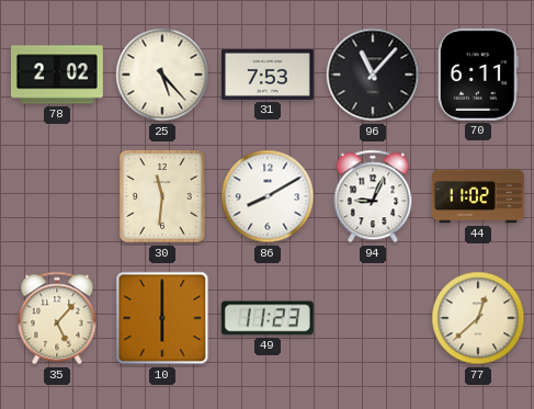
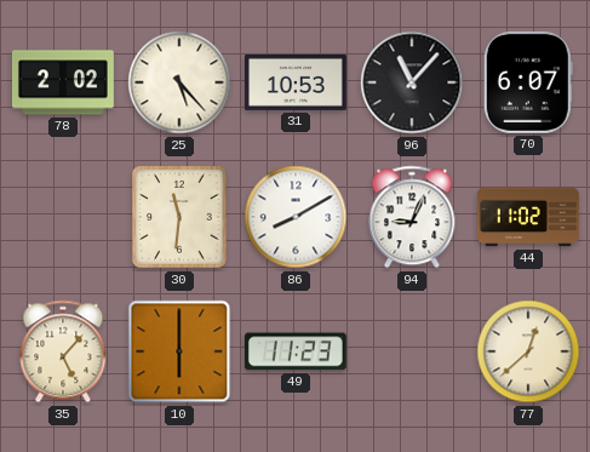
31: 7:53 -> 10:53 (296, 82)
70: 6:11 -> 6:07 (528, 82)
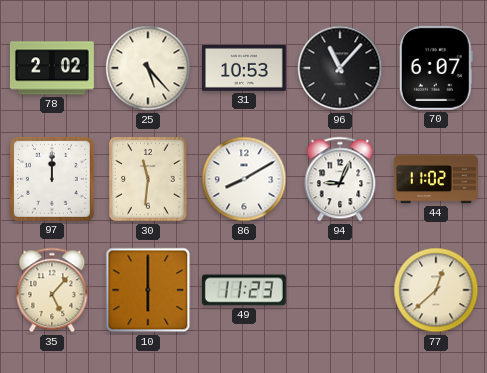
97: none -> 12:00 (52, 179)
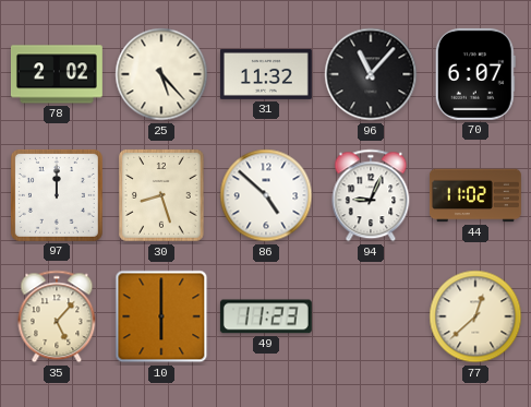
31: 10:53 -> 11:32 (266, 74)
30: 11:31 -> 8:27 (162, 196)
86: 8:10 -> 4:52 (266, 195)
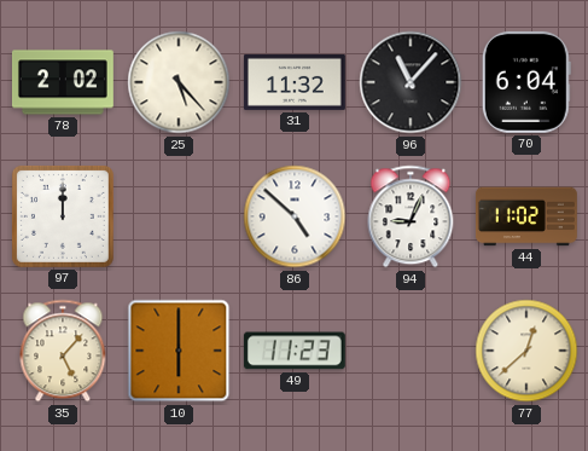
70: 6:07 -> 6:04 (526, 82)
30: 8:27 -> none (162, 196)
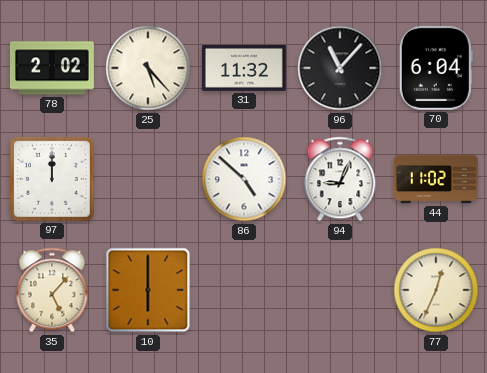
49: 11:23 -> none (295, 351)
77: 12:38 -> 12:34 (436, 290)
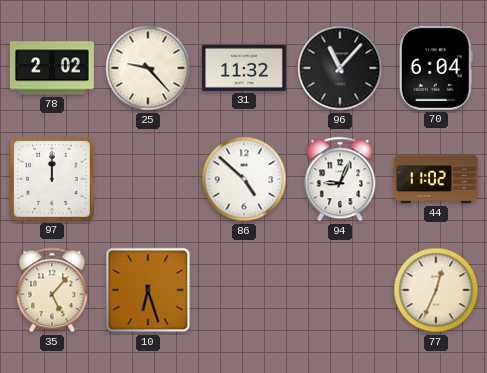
25: 5:23 -> 9:23 (148, 68)
10: 6:00 -> 6:27 (148, 290)
